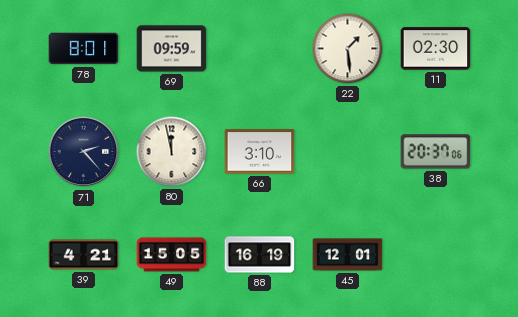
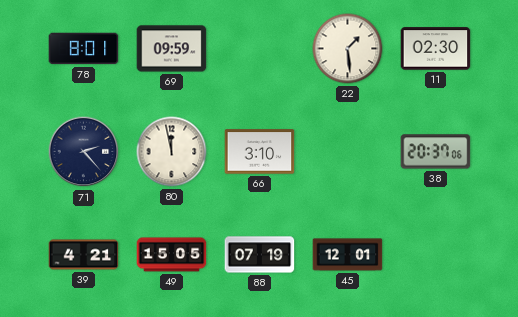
88: 16:19 -> 07:19 (260, 255)
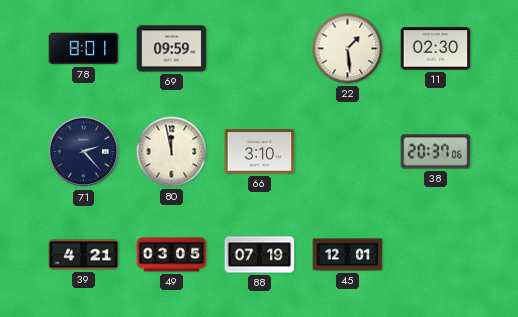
49: 15:05 -> 03:05 (172, 255)
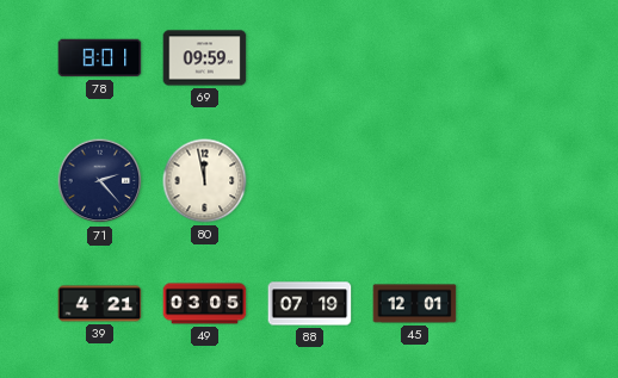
22: 1:29 -> none (348, 49)
11: 02:30 -> none (436, 49)
66: 3:10 -> none (260, 152)
38: 20:37 -> none (436, 152)
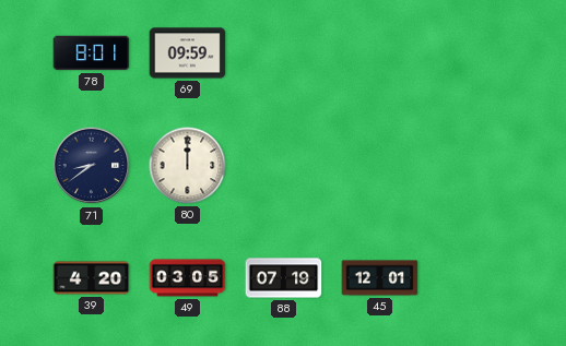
71: 2:23 -> 8:39 (92, 166)
80: 11:58 -> 12:00 (188, 166)
39: 4:21 -> 4:20 (92, 278)
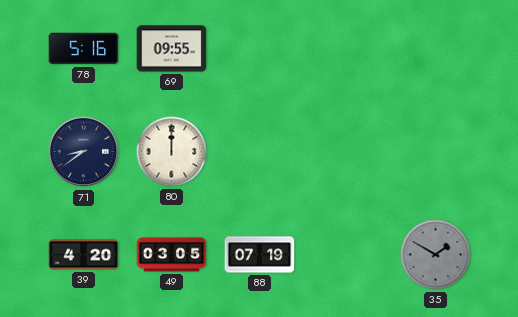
78: 8:01 -> 5:16 (84, 49)
69: 09:59 -> 09:55 (172, 49)
45: 12:01 -> none (380, 278)
35: none -> 1:50 (436, 255)
